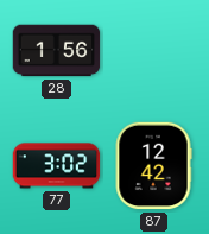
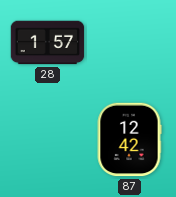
28: 1:56 -> 1:57 (48, 43)
77: 3:02 -> none (57, 166)
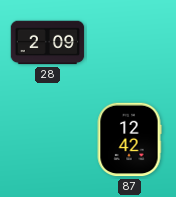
28: 1:57 -> 2:09 (48, 43)
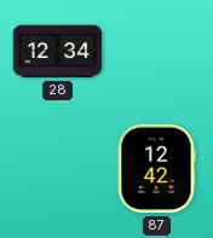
28: 2:09 -> 12:34 (58, 52)
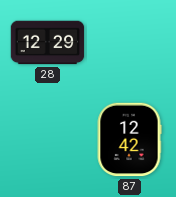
28: 12:34 -> 12:29 (48, 43)
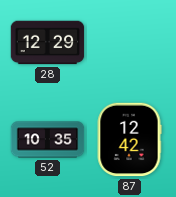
52: none -> 10:35 (48, 140)
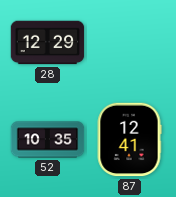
87: 12:42 -> 12:41 (129, 140)
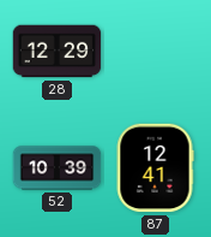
52: 10:35 -> 10:39 (58, 168)
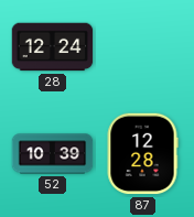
28: 12:29 -> 12:24 (53, 47)
87: 12:41 -> 12:28 (142, 154)
